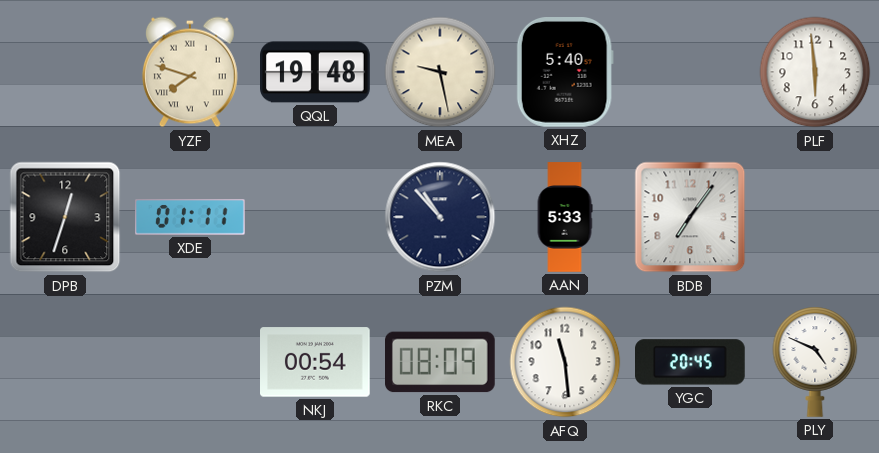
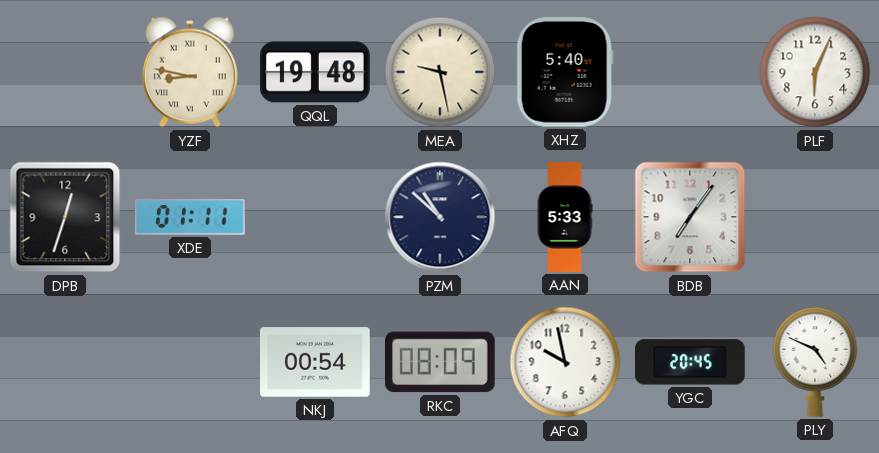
YZF: 7:48 -> 8:47 (190, 72)
PLF: 5:59 -> 6:04 (815, 72)
PZM: 10:53 -> 10:52 (440, 217)
AFQ: 11:29 -> 9:58 (565, 362)
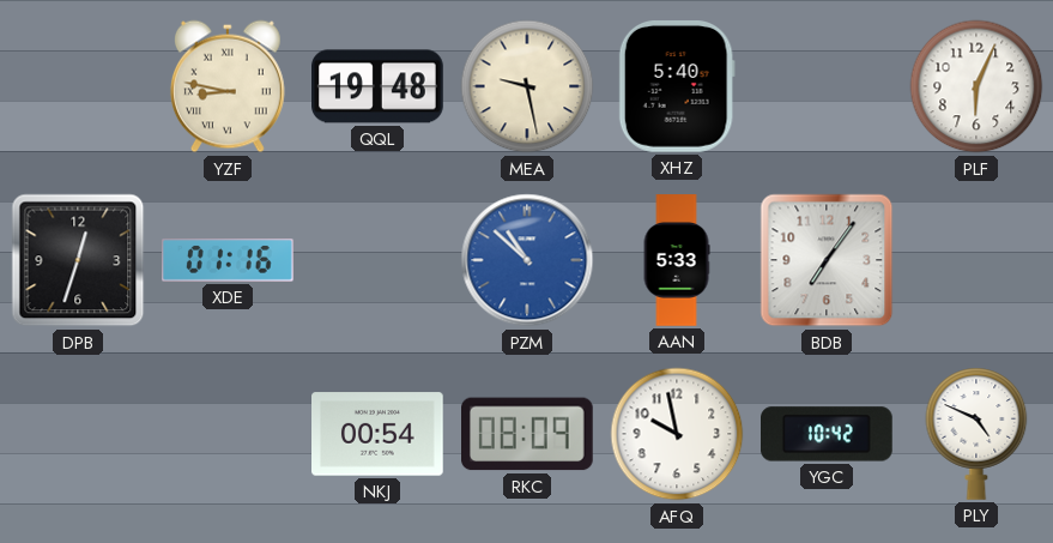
XDE: 01:11 -> 01:16 (229, 260)
PZM dial: navy -> blue (527, 260)
YGC: 20:45 -> 10:42 (828, 434)
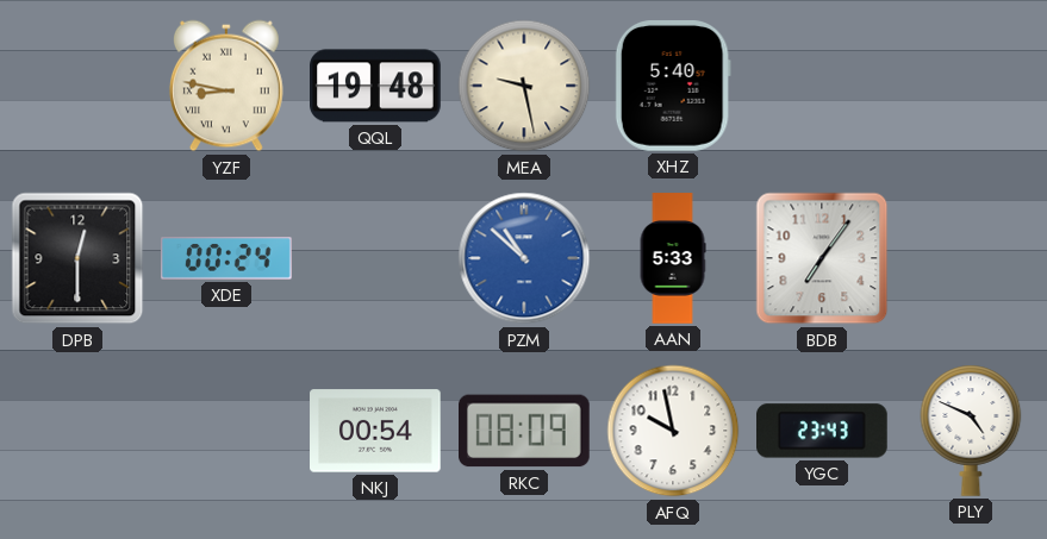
PLF: 6:04 -> none (976, 86)
DPB: 12:33 -> 12:30 (77, 258)
XDE: 01:16 -> 00:24 (228, 258)
YGC: 10:42 -> 23:43 (823, 431)
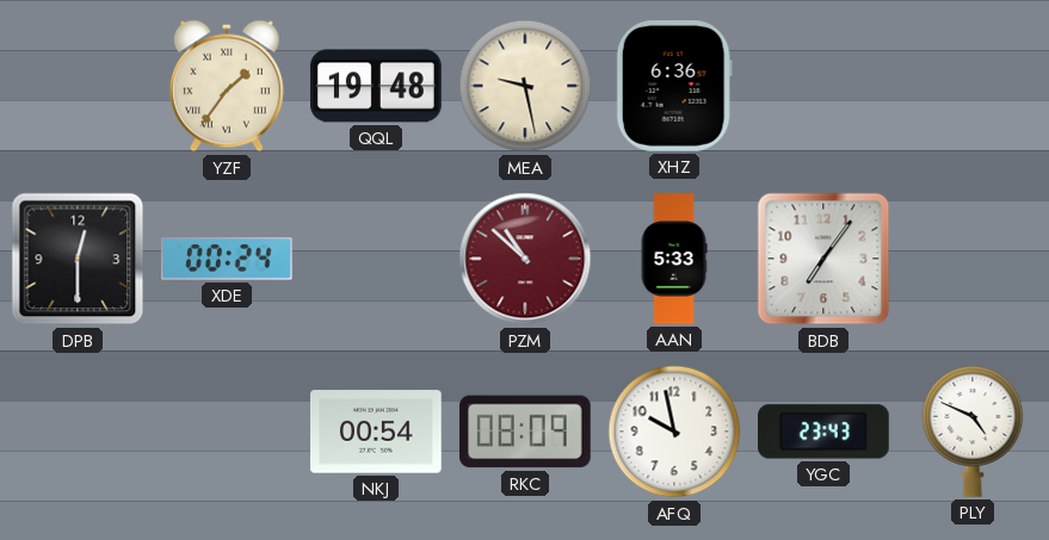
YZF: 8:47 -> 1:36 (227, 86)
XHZ: 5:40 -> 6:36 (674, 87)
PZM dial: blue -> burgundy (525, 259)
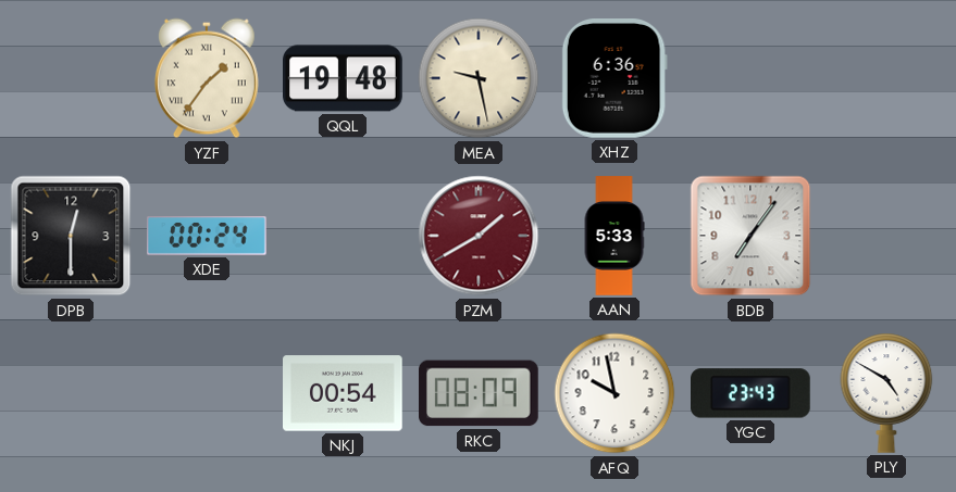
PZM: 10:52 -> 1:40 (479, 236)
PLY: 4:49 -> 4:50 (886, 393)
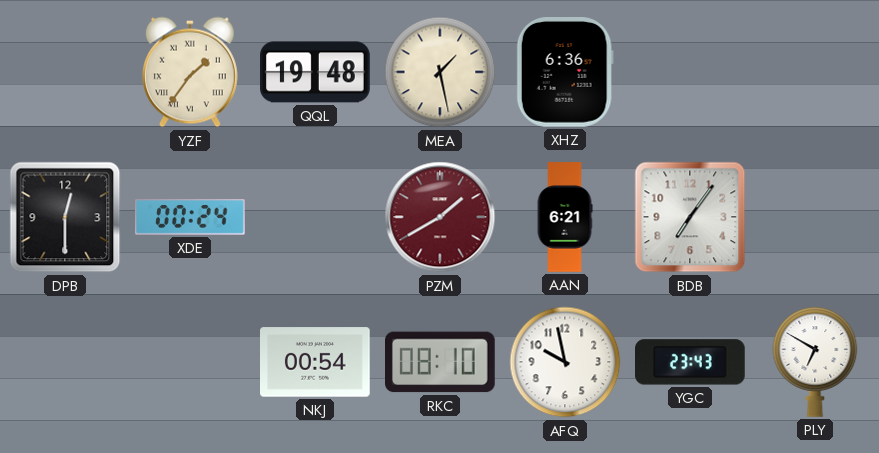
MEA: 9:28 -> 1:28 (440, 72)
AAN: 5:33 -> 6:21 (565, 217)
RKC: 08:09 -> 08:10 (441, 362)
PLY: 4:50 -> 6:50 (815, 362)
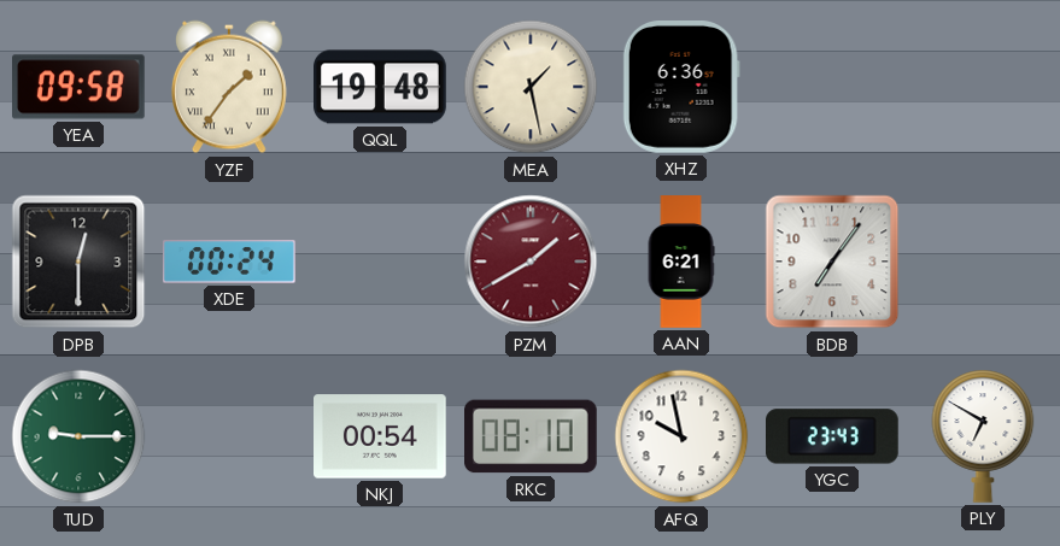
YEA: none -> 09:58 (80, 87)
TUD: none -> 9:15 (78, 436)
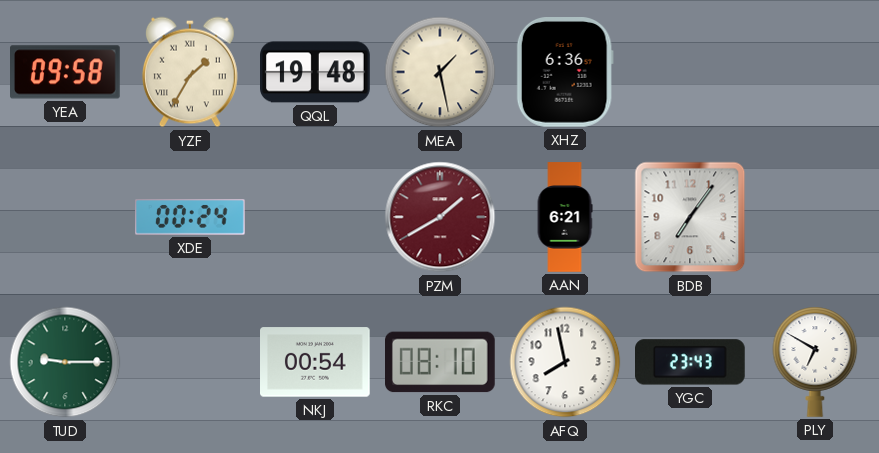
YZF: 1:36 -> 1:35 (190, 72)
DPB: 12:30 -> none (78, 262)
AFQ: 9:58 -> 7:58 (565, 362)
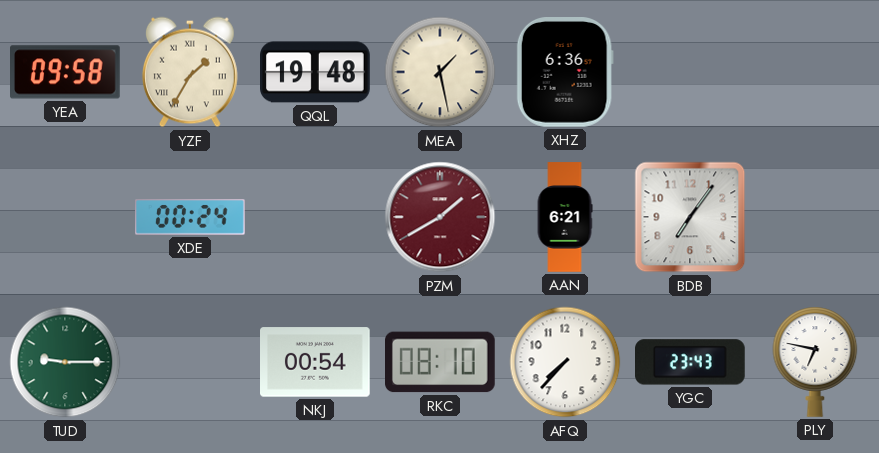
AFQ: 7:58 -> 7:37 (565, 362)
PLY: 6:50 -> 6:47 (815, 362)
